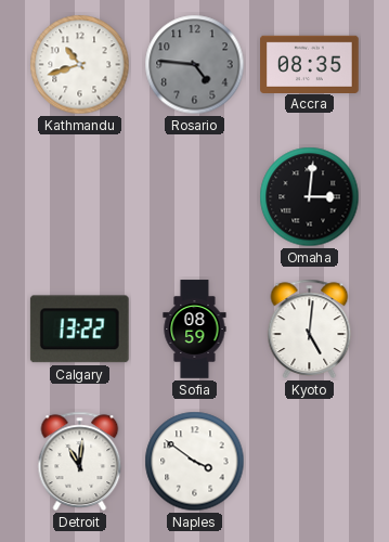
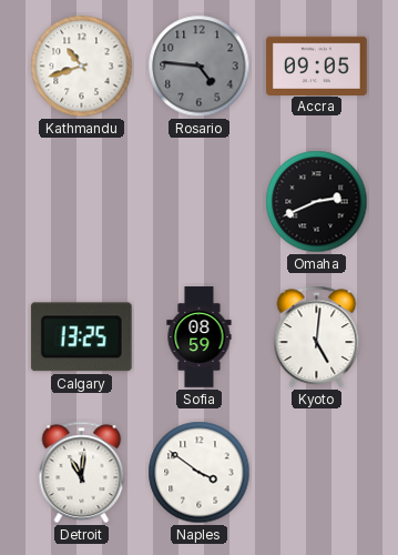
Accra: 08:35 -> 09:05 (317, 65)
Omaha: 3:01 -> 2:41 (317, 202)
Calgary: 13:22 -> 13:25 (81, 337)
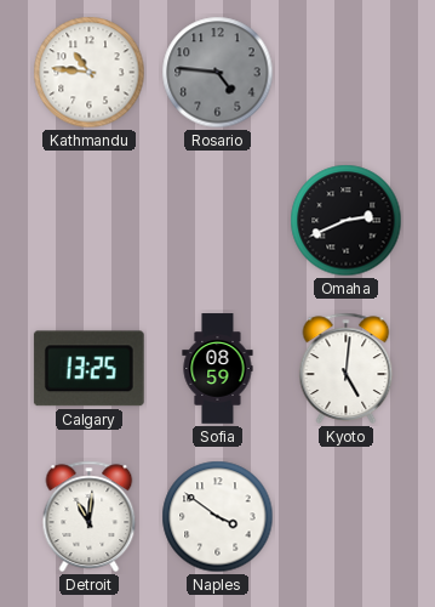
Kathmandu: 10:42 -> 10:46 (90, 73)
Accra: 09:05 -> none (317, 65)
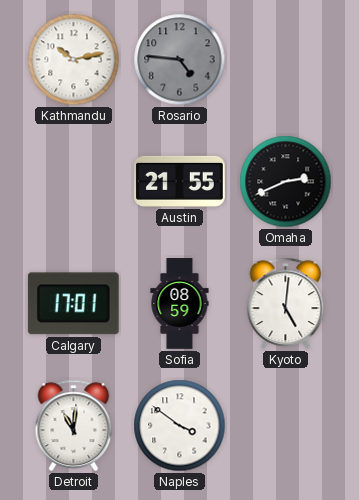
Kathmandu: 10:46 -> 10:13 (74, 60)
Austin: none -> 21:55 (180, 181)
Calgary: 13:25 -> 17:01 (73, 304)
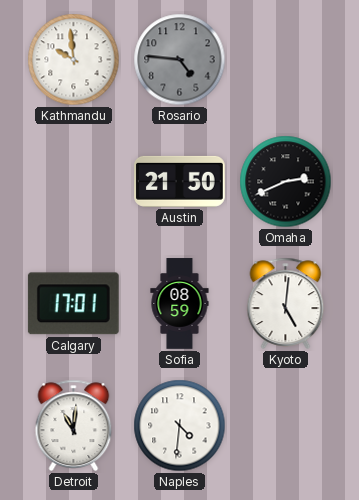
Kathmandu: 10:13 -> 9:59 (74, 60)
Austin: 21:55 -> 21:50 (180, 181)
Naples: 3:51 -> 4:31 (180, 426)
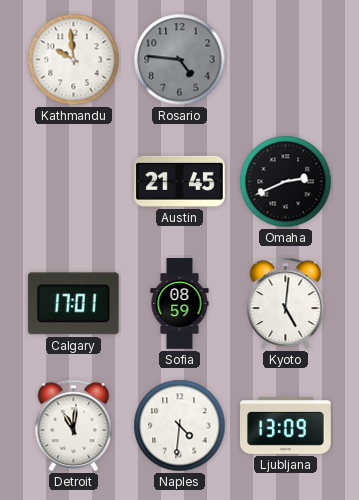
Austin: 21:50 -> 21:45 (180, 181)
Ljubljana: none -> 13:09 (286, 426)
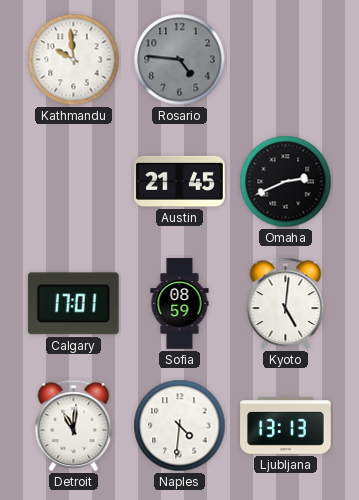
Ljubljana: 13:09 -> 13:13 (286, 426)
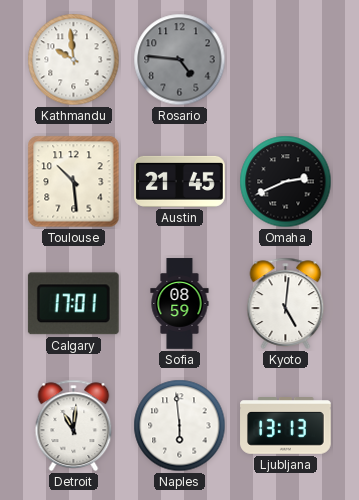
Toulouse: none -> 10:29 (74, 182)
Naples: 4:31 -> 5:59 (180, 426)
